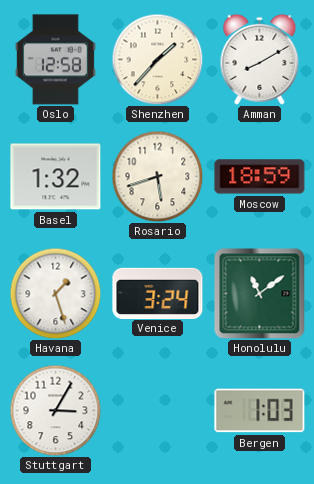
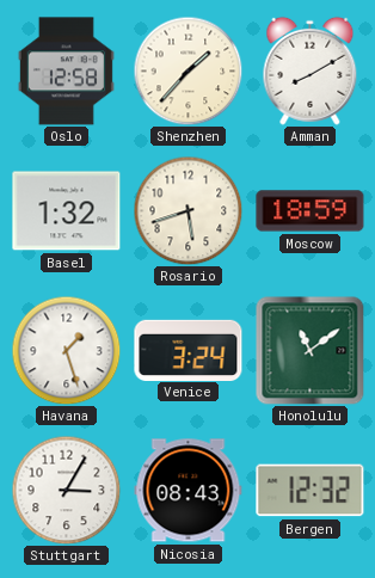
Nicosia: none -> 08:43 (189, 491)
Bergen: 1:03 -> 12:32 (311, 491)
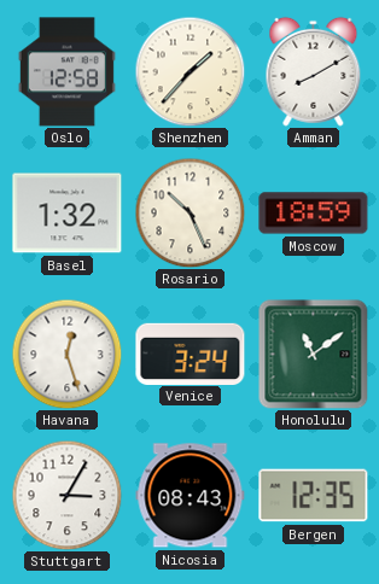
Rosario: 5:42 -> 10:26 (189, 212)
Havana: 1:27 -> 12:27 (66, 354)
Bergen: 12:32 -> 12:35 (314, 496)
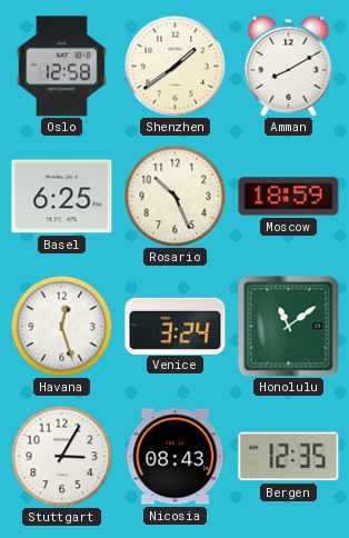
Shenzhen: 1:37 -> 1:39 (174, 66)
Basel: 1:32 -> 6:25 (62, 197)
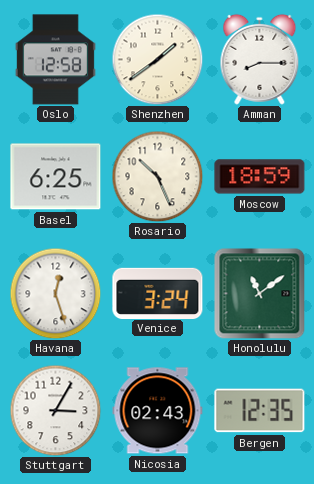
Amman: 8:10 -> 8:15 (260, 59)
Nicosia: 08:43 -> 02:43 (158, 411)
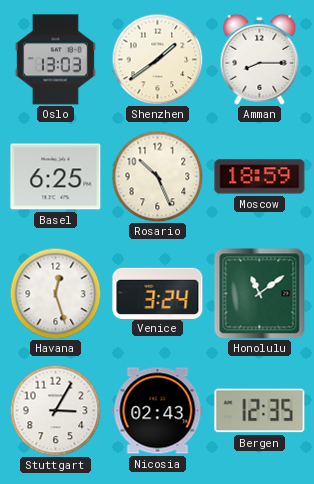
Oslo: 12:58 -> 13:03 (55, 60)
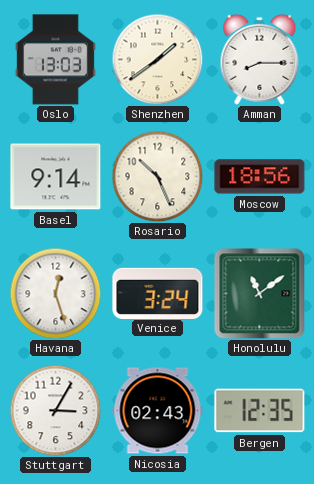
Basel: 6:25 -> 9:14 (56, 177)
Moscow: 18:59 -> 18:56 (260, 177)
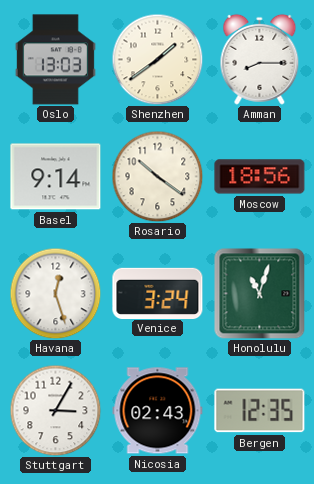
Rosario: 10:26 -> 10:21 (157, 176)
Honolulu: 11:09 -> 11:03 (259, 293)
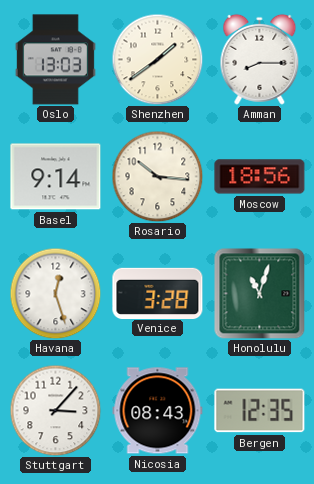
Rosario: 10:21 -> 10:16 (157, 176)
Venice: 3:24 -> 3:28 (158, 293)
Stuttgart: 3:05 -> 3:07 (55, 410)
Nicosia: 02:43 -> 08:43 (158, 411)
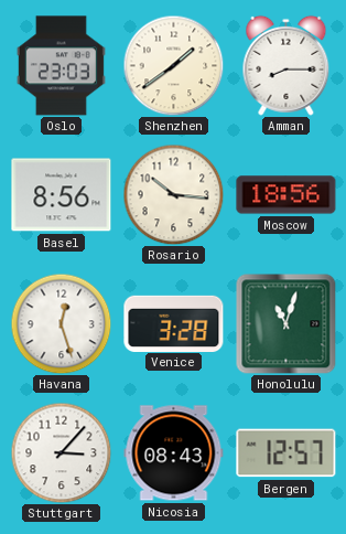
Oslo: 13:03 -> 23:03 (61, 66)
Basel: 9:14 -> 8:56 (62, 195)
Bergen: 12:35 -> 12:57 (286, 453)
